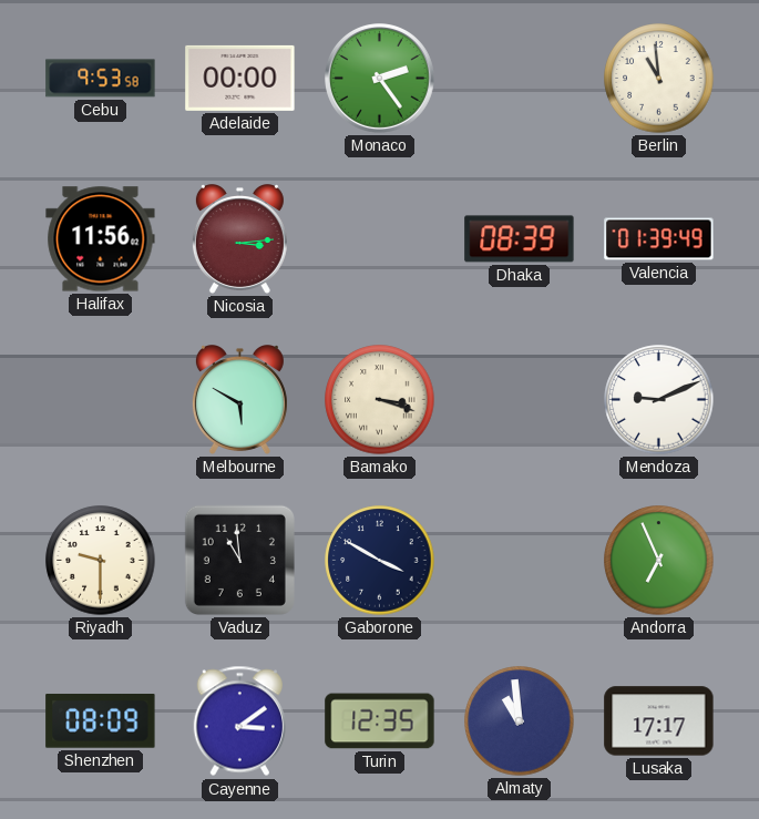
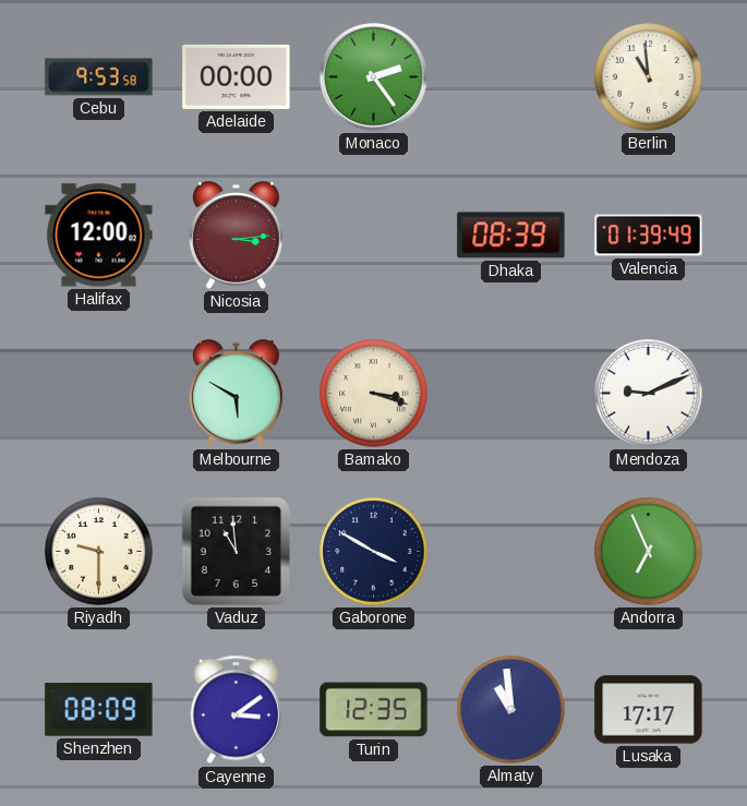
Halifax: 11:56 -> 12:00 (99, 236)
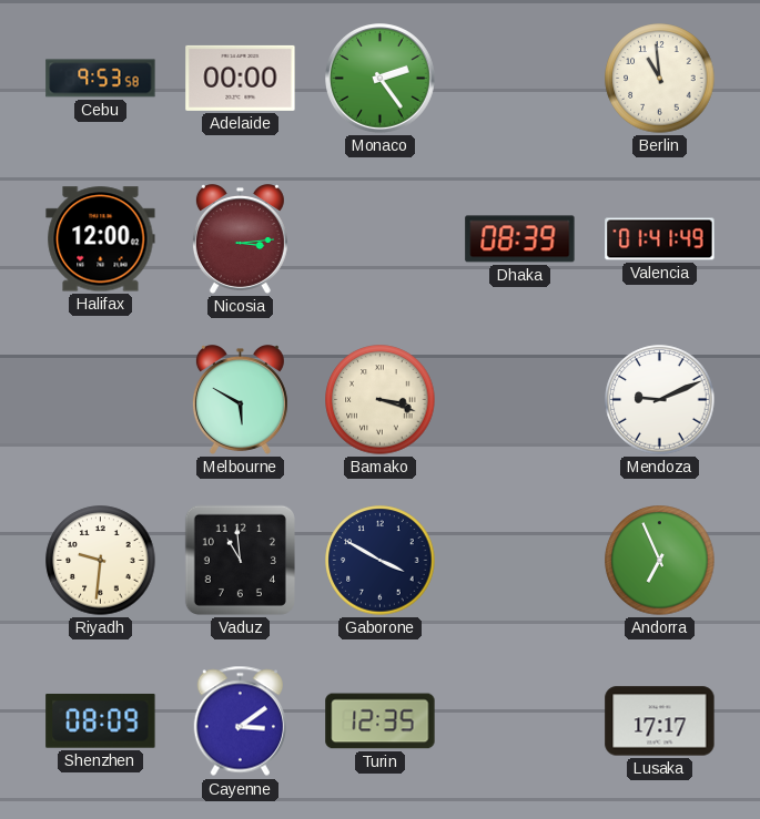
Valencia: 01:39 -> 01:41 (660, 239)
Riyadh: 9:30 -> 9:31 (101, 561)
Almaty: 10:59 -> none (511, 710)
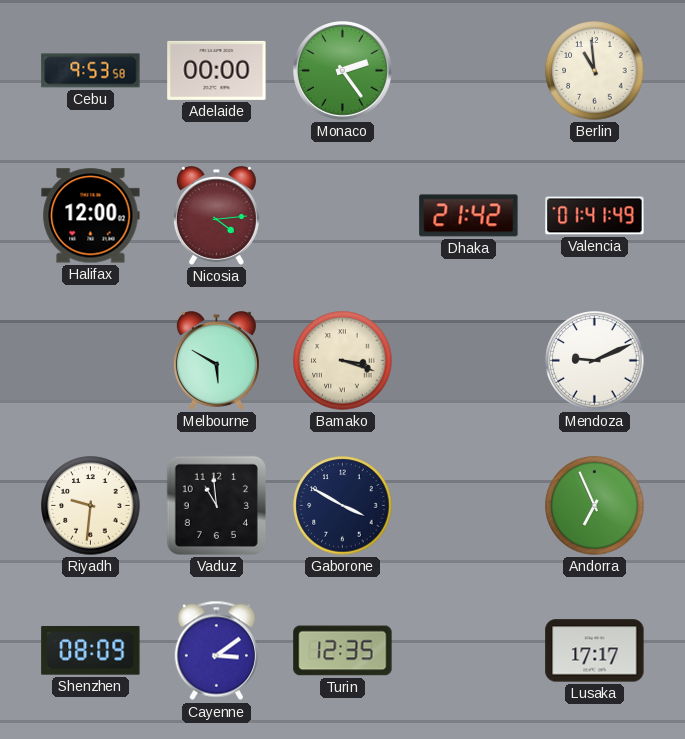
Nicosia: 3:14 -> 4:14 (216, 216)
Dhaka: 08:39 -> 21:42 (469, 216)
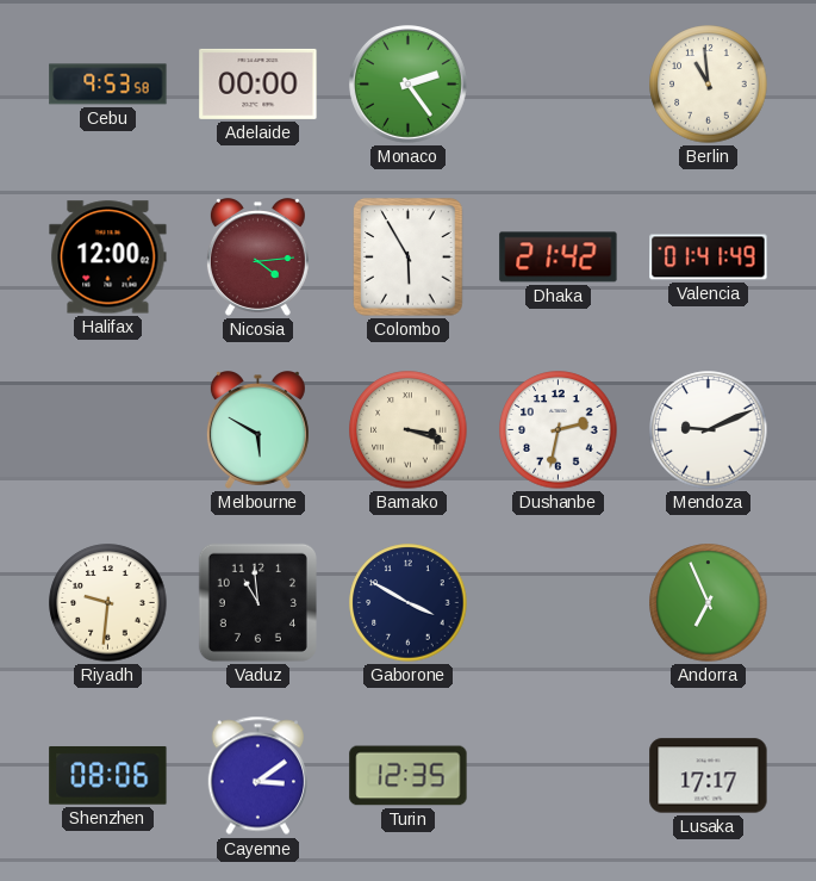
Colombo: none -> 5:55 (409, 258)
Dushanbe: none -> 2:32 (559, 430)
Shenzhen: 08:09 -> 08:06 (108, 775)
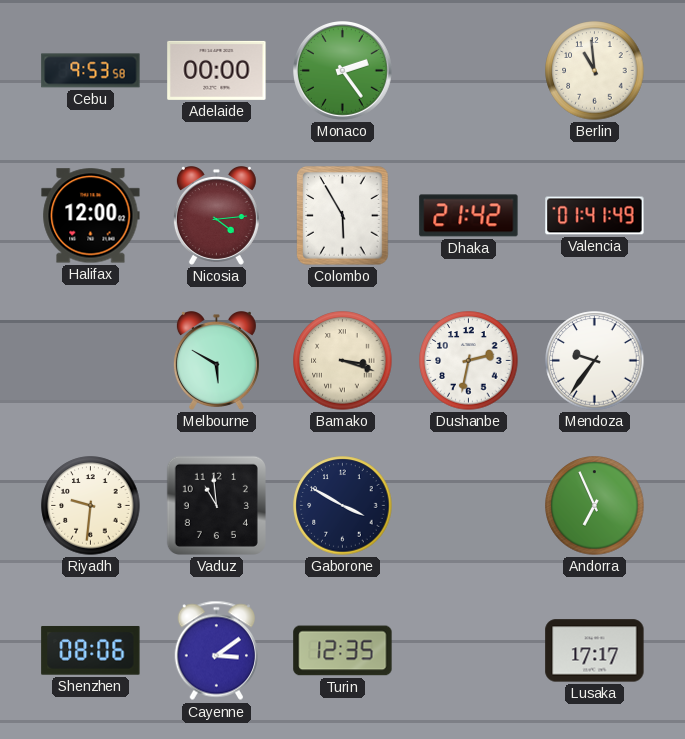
Mendoza: 9:11 -> 9:36 (595, 361)
